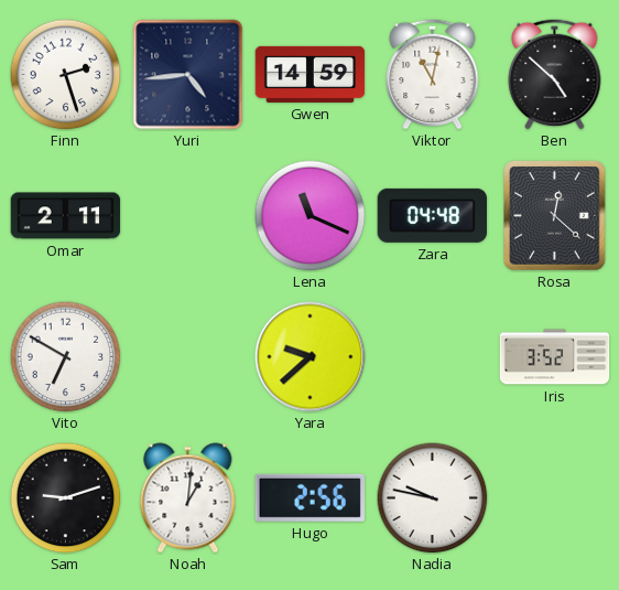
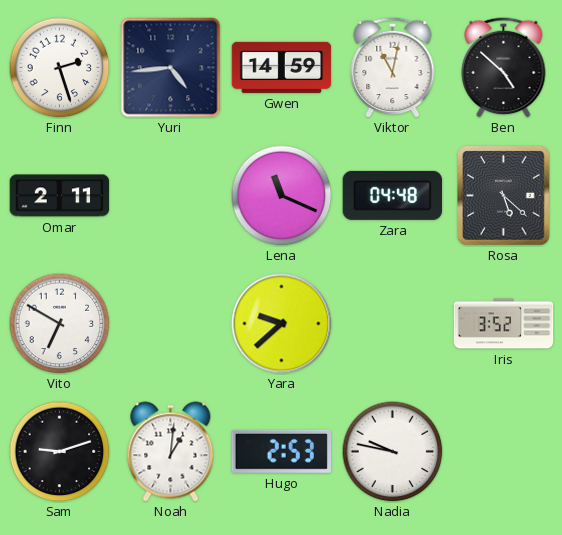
Rosa: 12:22 -> 5:22 (504, 196)
Hugo: 2:56 -> 2:53 (281, 451)
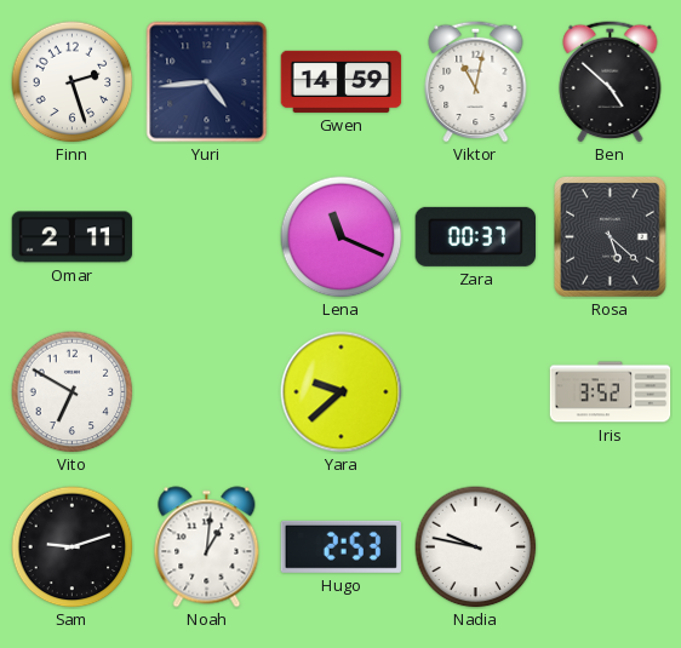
Zara: 04:48 -> 00:37 (476, 236)
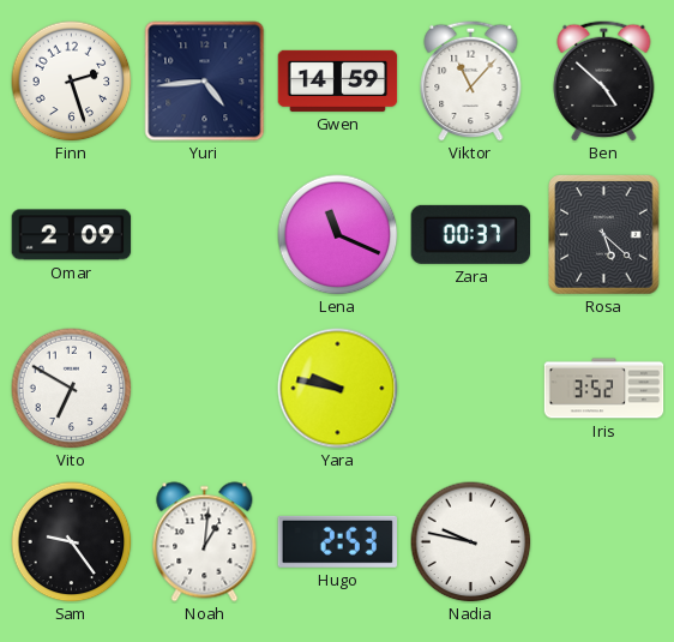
Viktor: 11:02 -> 11:07 (471, 80)
Omar: 2:11 -> 2:09 (72, 235)
Yara: 9:38 -> 9:47 (338, 389)
Sam: 9:12 -> 9:24 (72, 542)
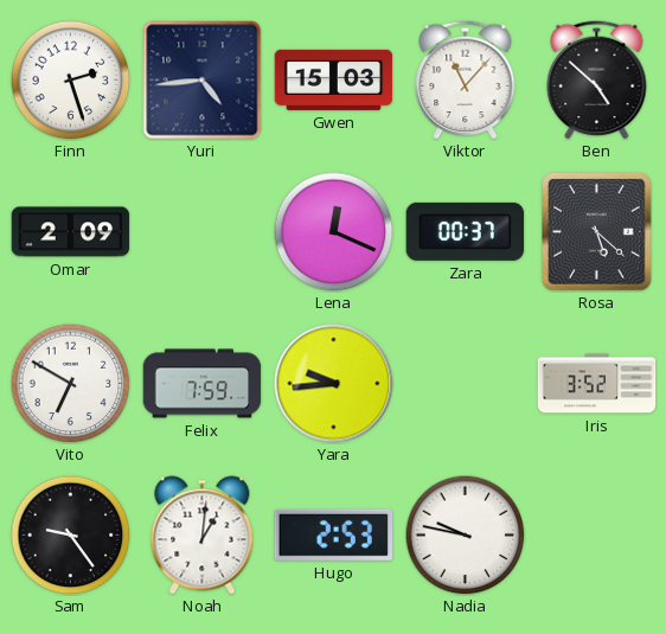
Gwen: 14:59 -> 15:03 (334, 79)
Lena: 11:19 -> 12:19 (334, 232)
Felix: none -> 7:59 (203, 384)
Yara: 9:47 -> 9:44 (334, 384)
